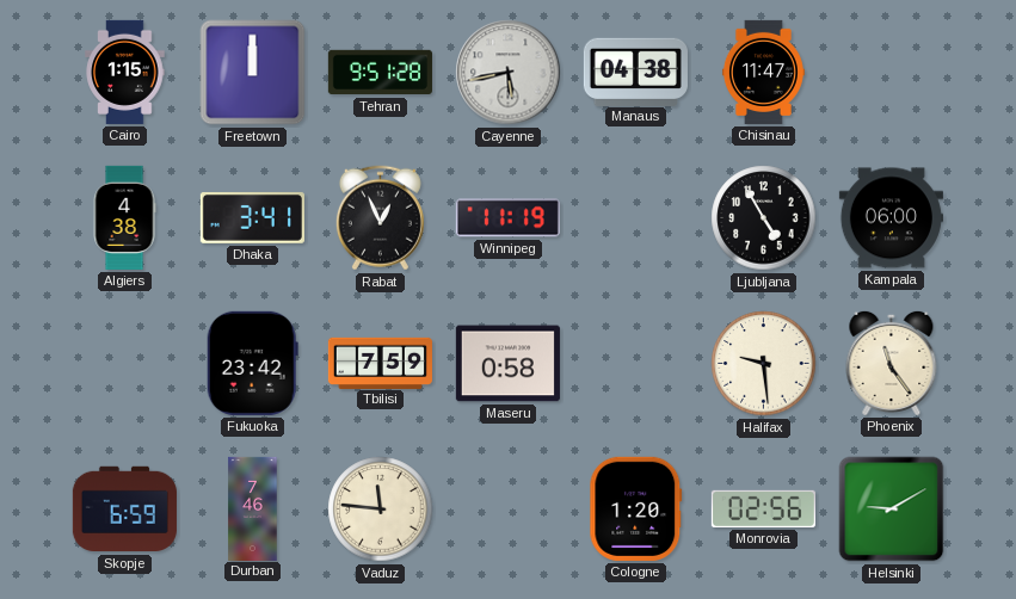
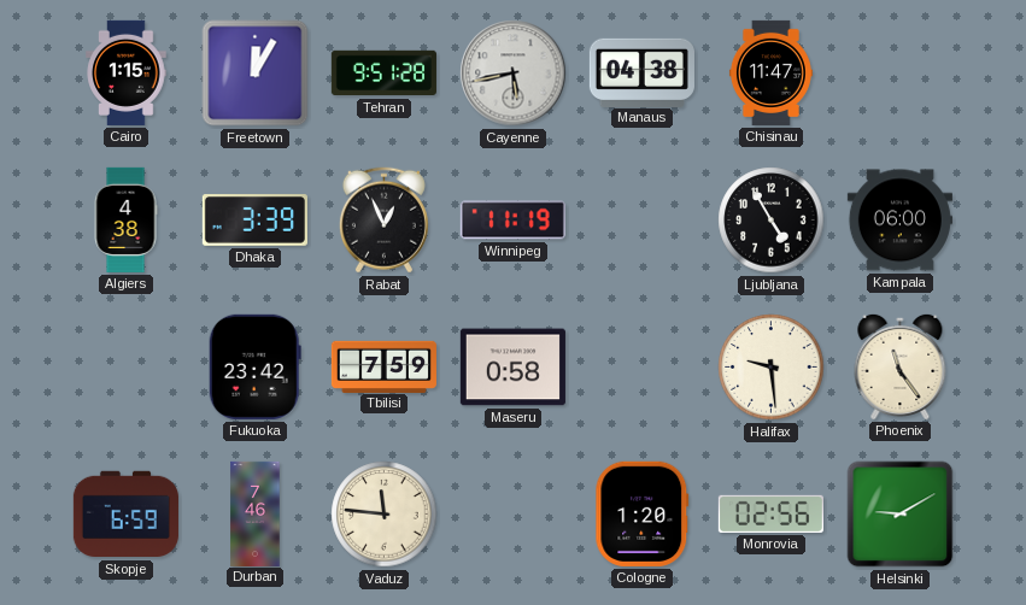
Freetown: 12:00 -> 12:05 (256, 74)
Dhaka: 3:41 -> 3:39 (254, 221)
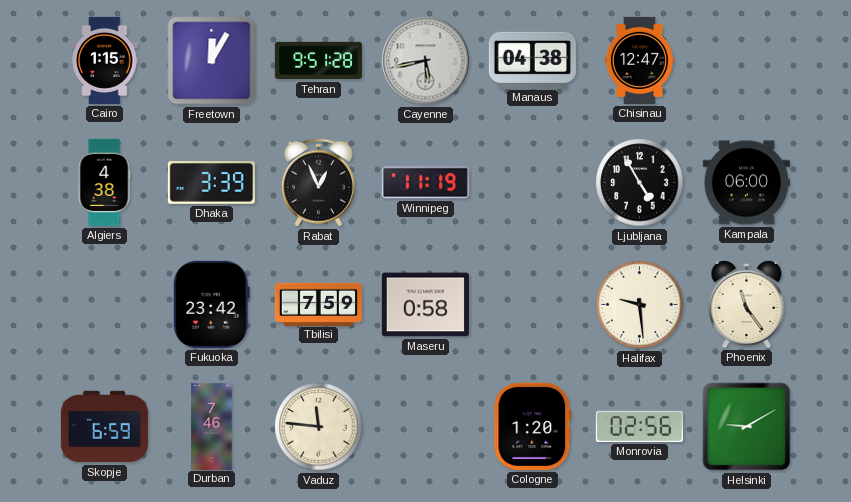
Chisinau: 11:47 -> 12:47 (639, 60)
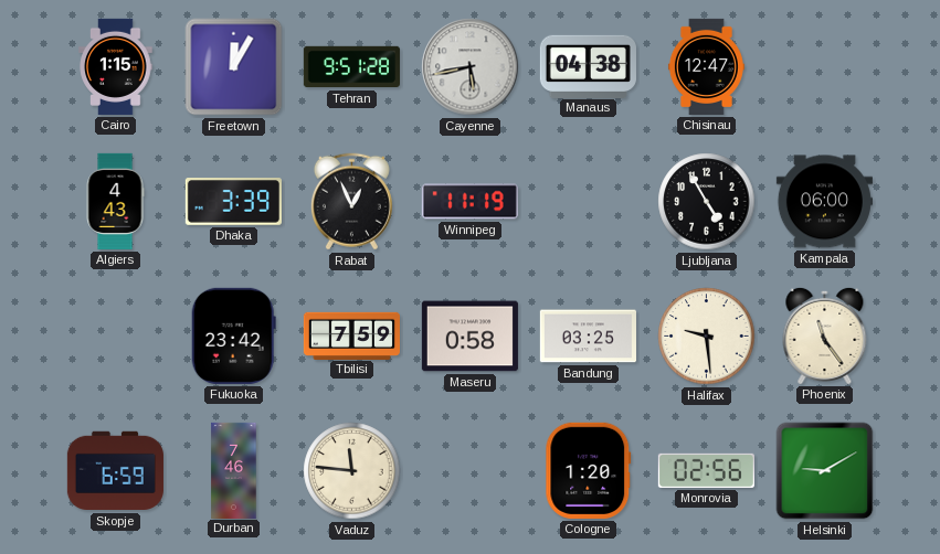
Algiers: 4:38 -> 4:43 (115, 201)
Bandung: none -> 03:25 (588, 337)
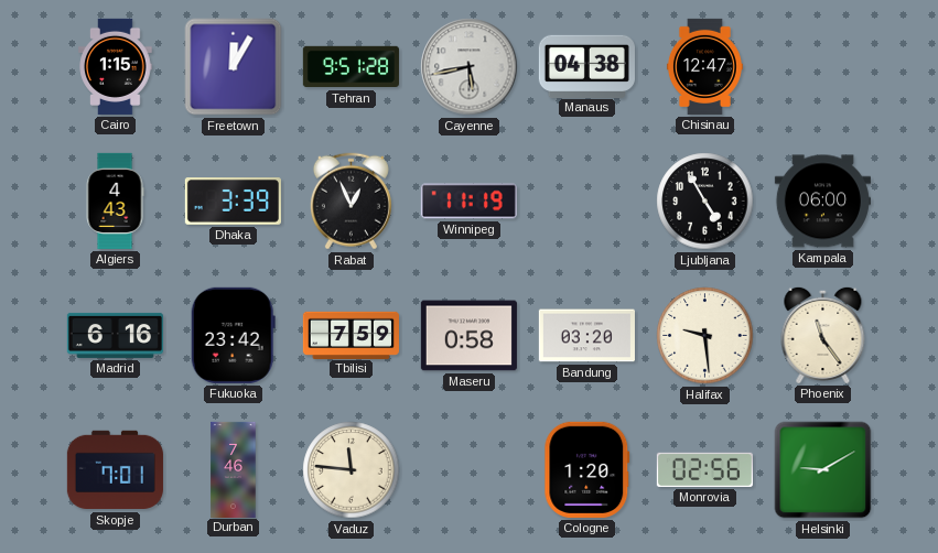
Madrid: none -> 6:16 (115, 335)
Bandung: 03:25 -> 03:20 (586, 336)
Skopje: 6:59 -> 7:01 (115, 470)
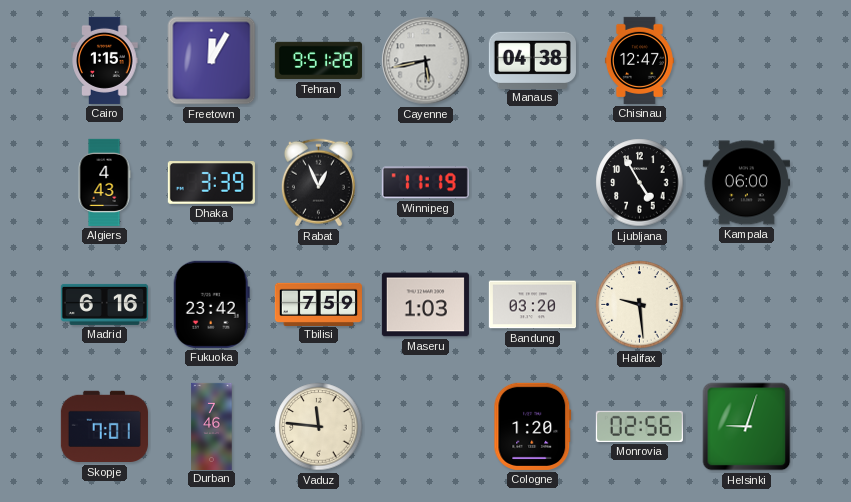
Maseru: 0:58 -> 1:03 (425, 305)
Phoenix: 11:24 -> none (823, 335)
Helsinki: 9:10 -> 9:03 (747, 427)
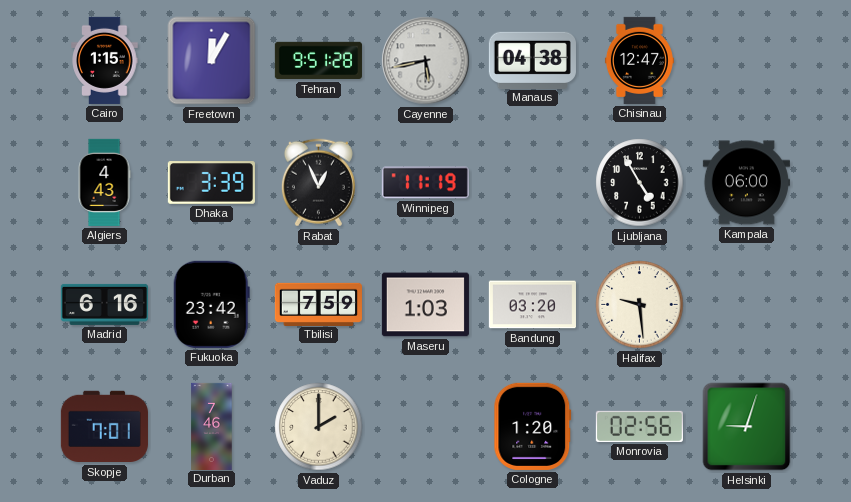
Vaduz: 11:46 -> 2:00 (319, 427)
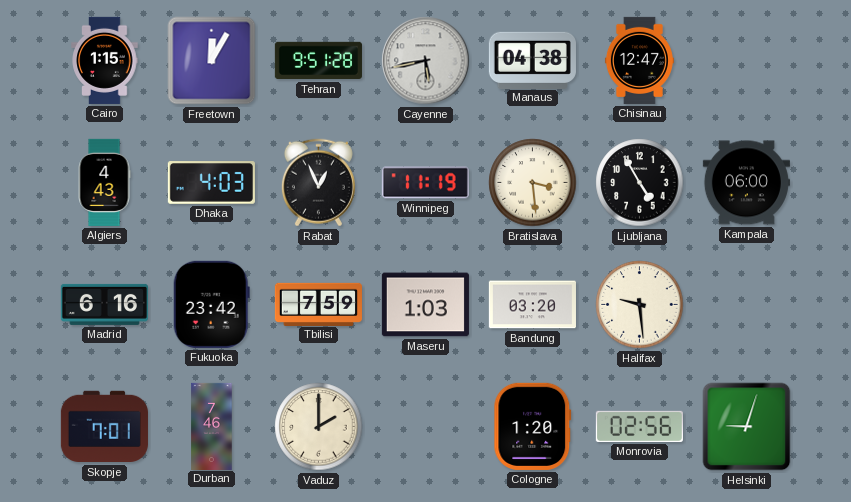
Dhaka: 3:39 -> 4:03 (211, 183)
Bratislava: none -> 3:29 (533, 183)
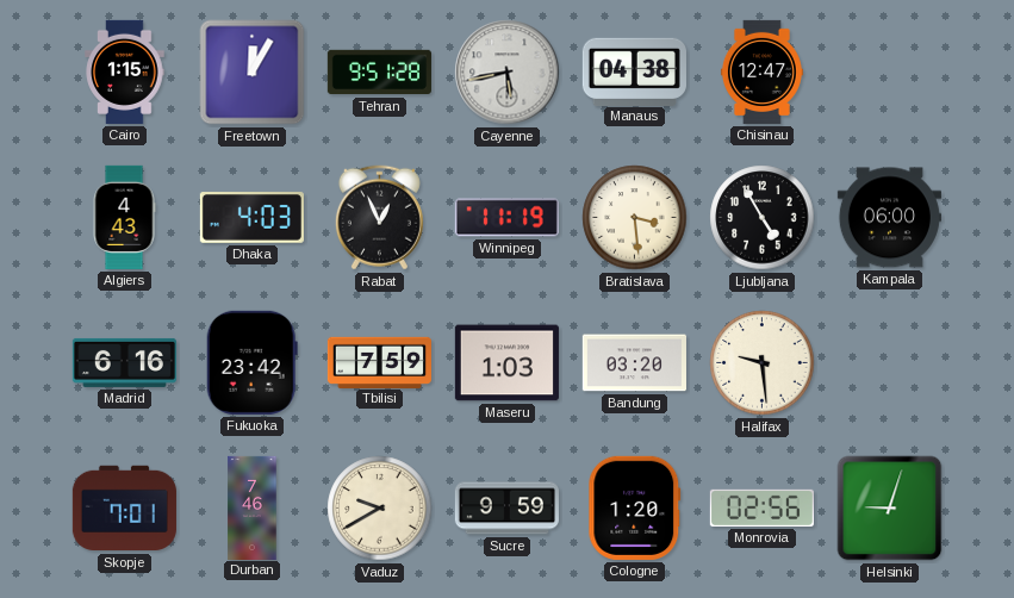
Vaduz: 2:00 -> 9:40 (380, 509)
Sucre: none -> 9:59 (506, 509)
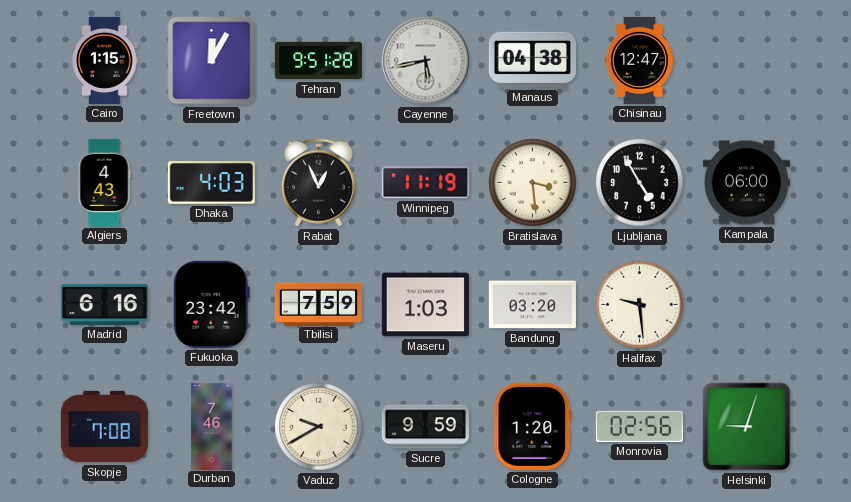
Skopje: 7:01 -> 7:08 (104, 427)
